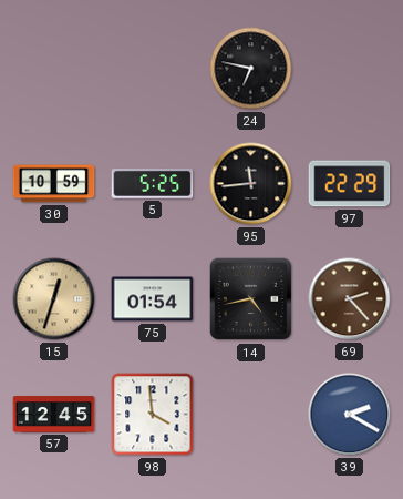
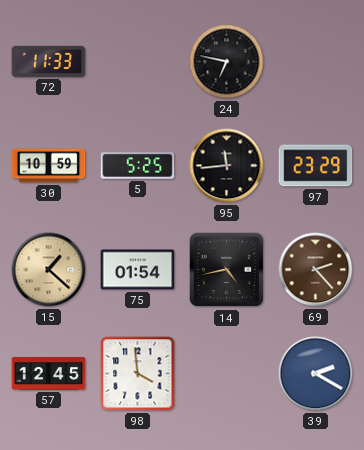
72: none -> 11:33 (49, 61)
97: 22:29 -> 23:29 (316, 166)
15: 12:33 -> 1:22 (49, 270)
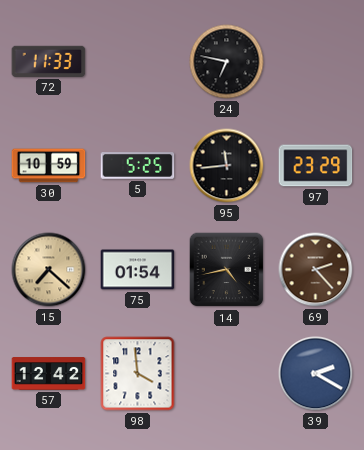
15: 1:22 -> 7:22 (49, 270)
57: 12:45 -> 12:42 (49, 374)
